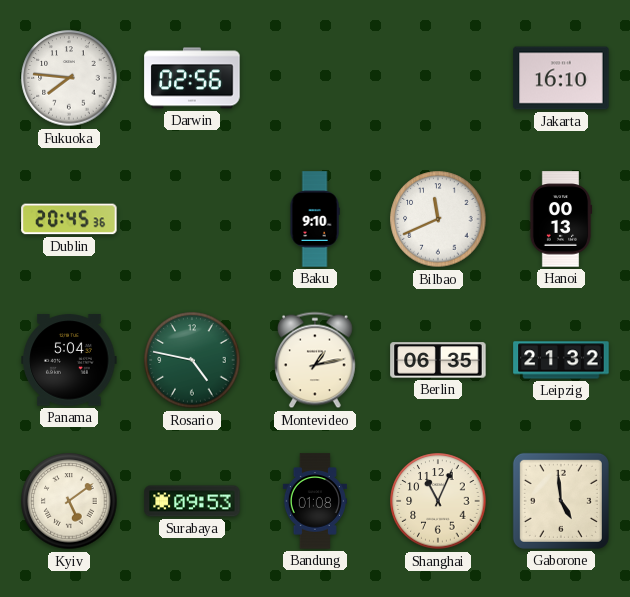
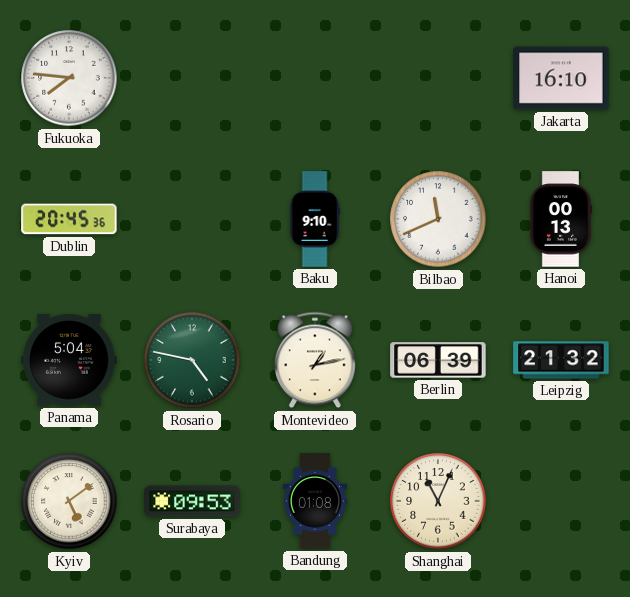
Darwin: 02:56 -> none (192, 78)
Berlin: 06:35 -> 06:39 (438, 360)
Gaborone: 4:59 -> none (561, 501)
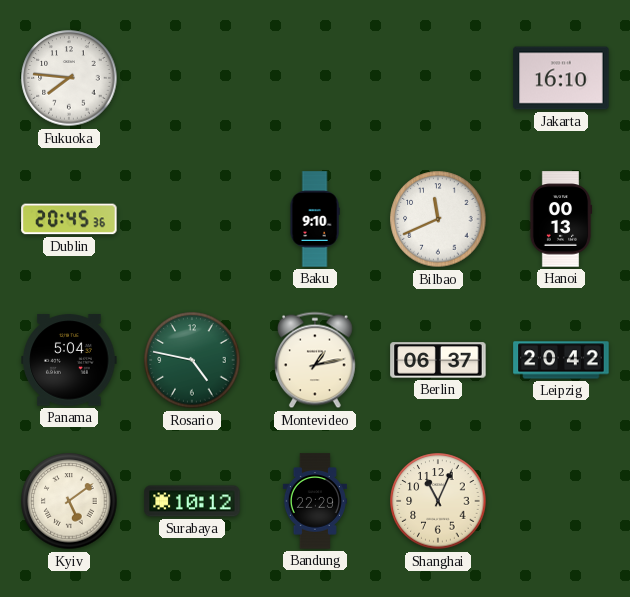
Berlin: 06:39 -> 06:37 (438, 360)
Leipzig: 21:32 -> 20:42 (561, 360)
Surabaya: 09:53 -> 10:12 (192, 501)
Bandung: 01:08 -> 22:29 (315, 501)
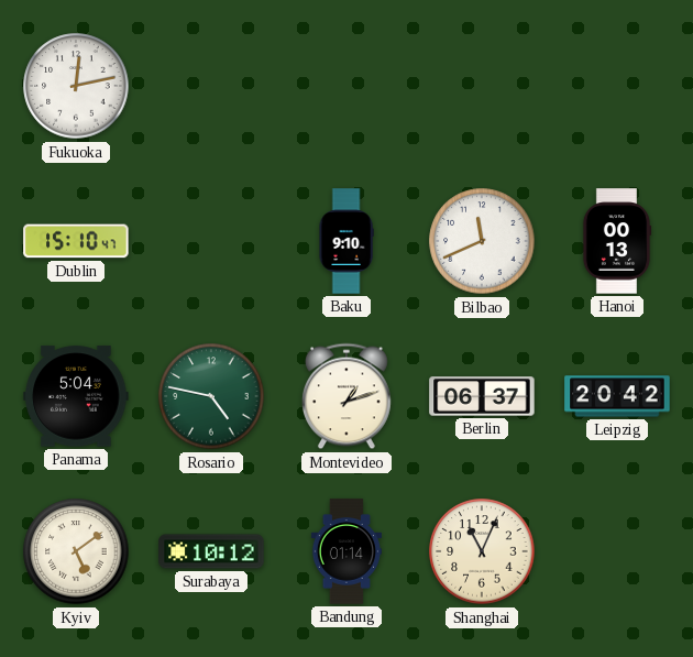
Fukuoka: 7:46 -> 12:13 (76, 86)
Jakarta: 16:10 -> none (561, 78)
Dublin: 20:45 -> 15:10 (76, 241)
Montevideo: 1:13 -> 1:12 (346, 396)
Bandung: 22:29 -> 01:14 (346, 551)
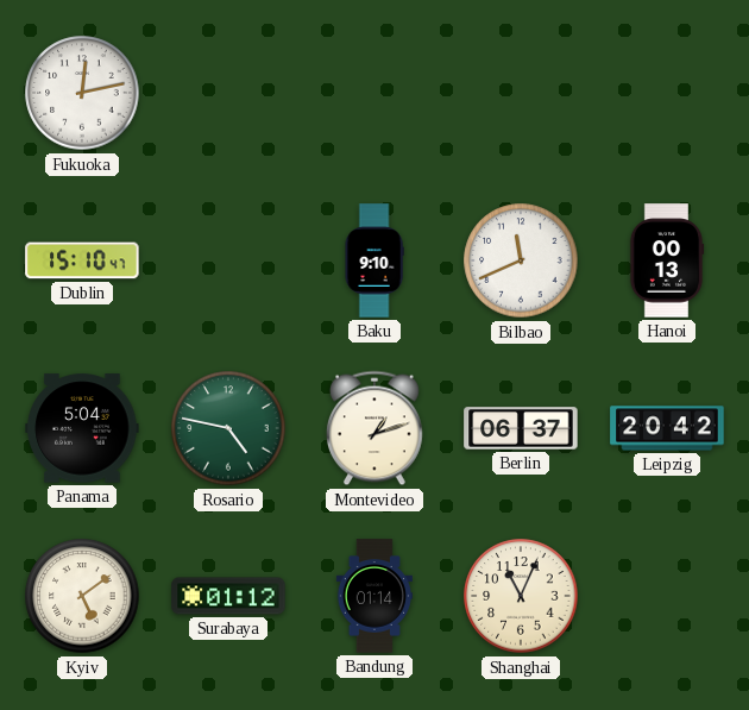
Surabaya: 10:12 -> 01:12 (228, 596)
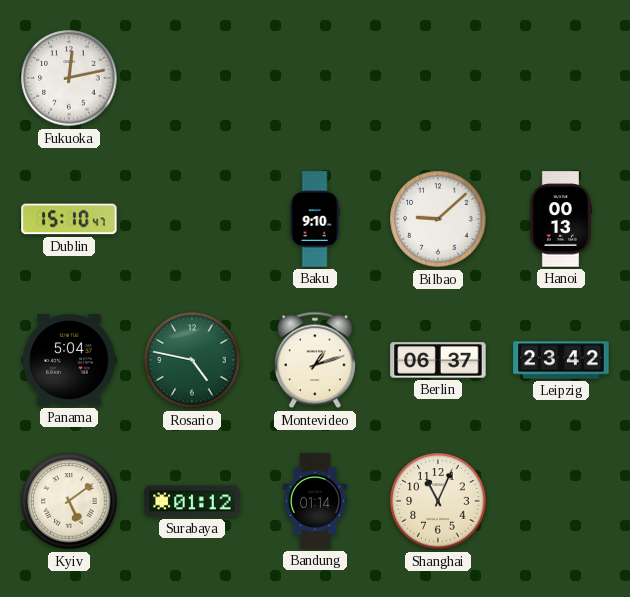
Bilbao: 11:41 -> 9:08 (438, 219)
Leipzig: 20:42 -> 23:42 (561, 360)
